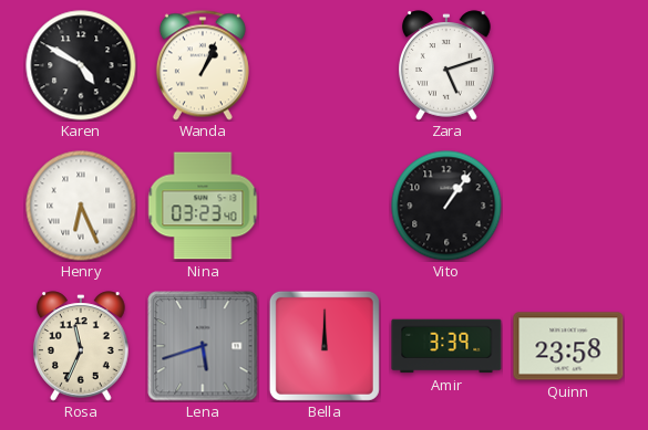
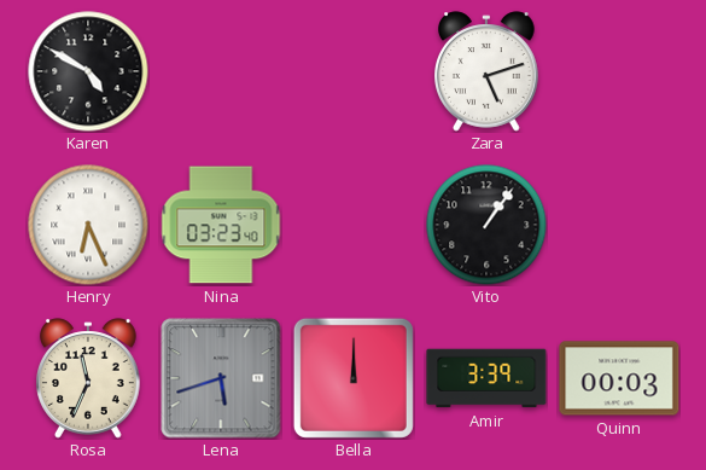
Wanda: 1:04 -> none (203, 65)
Quinn: 23:58 -> 00:03 (619, 378)
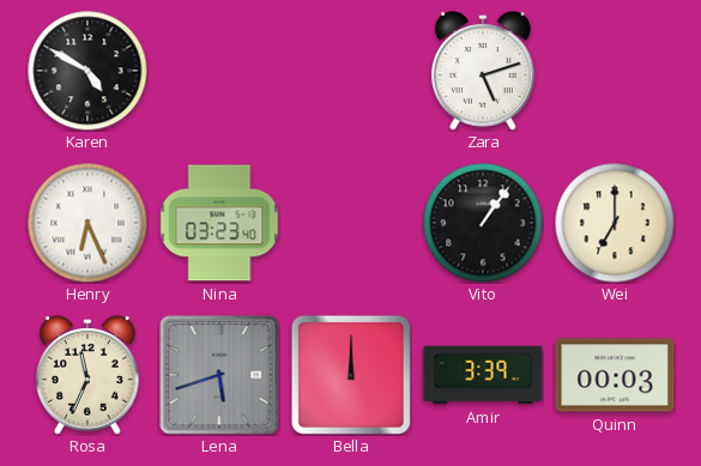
Wei: none -> 7:00 (615, 223)
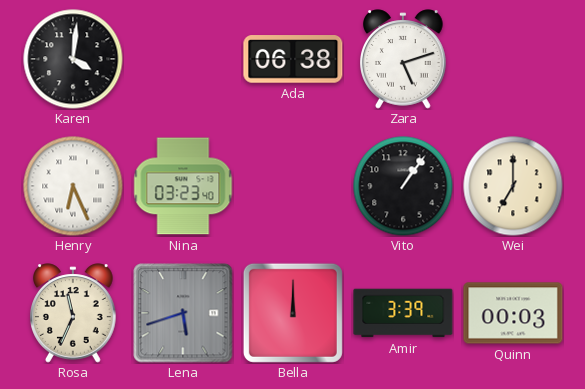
Karen: 4:50 -> 4:01 (73, 59)
Ada: none -> 06:38 (293, 59)
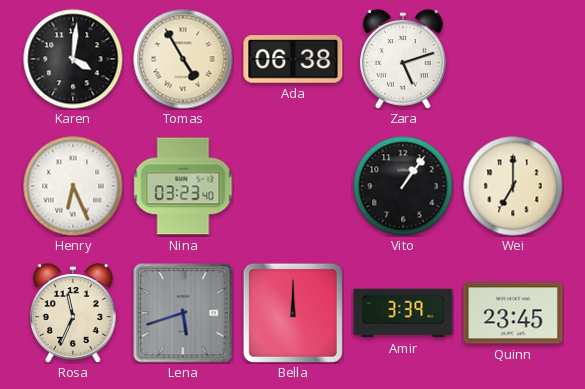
Tomas: none -> 4:55 (183, 59)
Quinn: 00:03 -> 23:45 (513, 313)
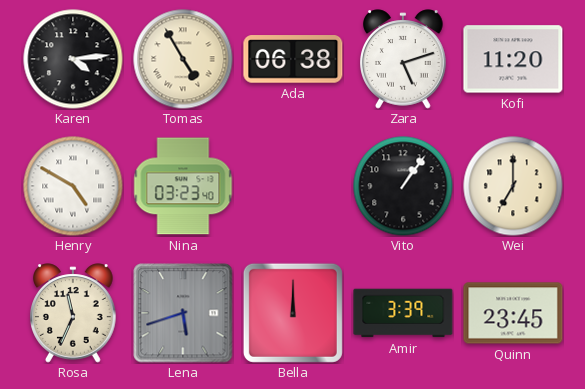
Karen: 4:01 -> 4:14 (73, 59)
Kofi: none -> 11:20 (513, 59)
Henry: 6:26 -> 4:50 (73, 186)
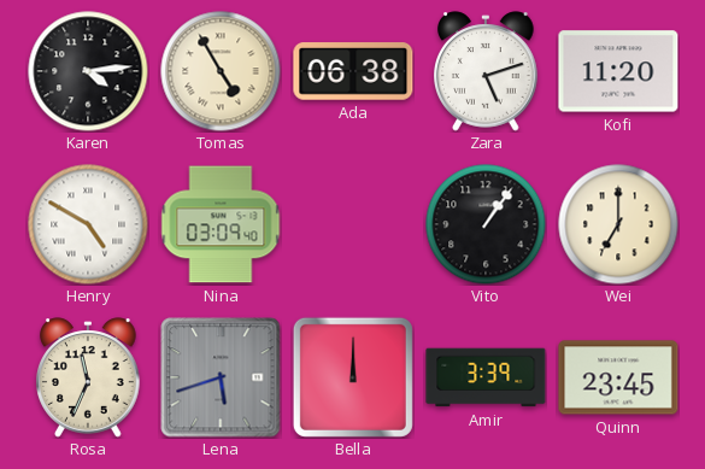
Nina: 03:23 -> 03:09 (221, 224)
